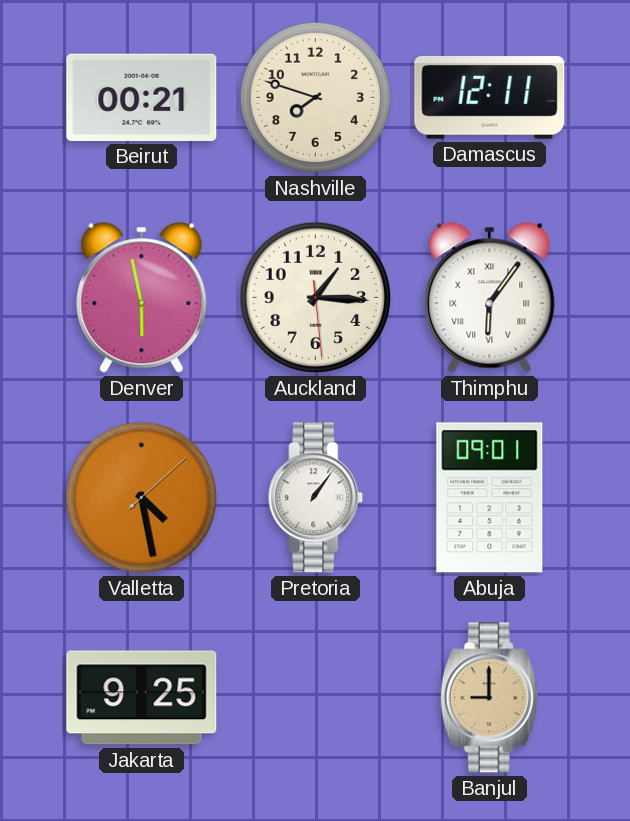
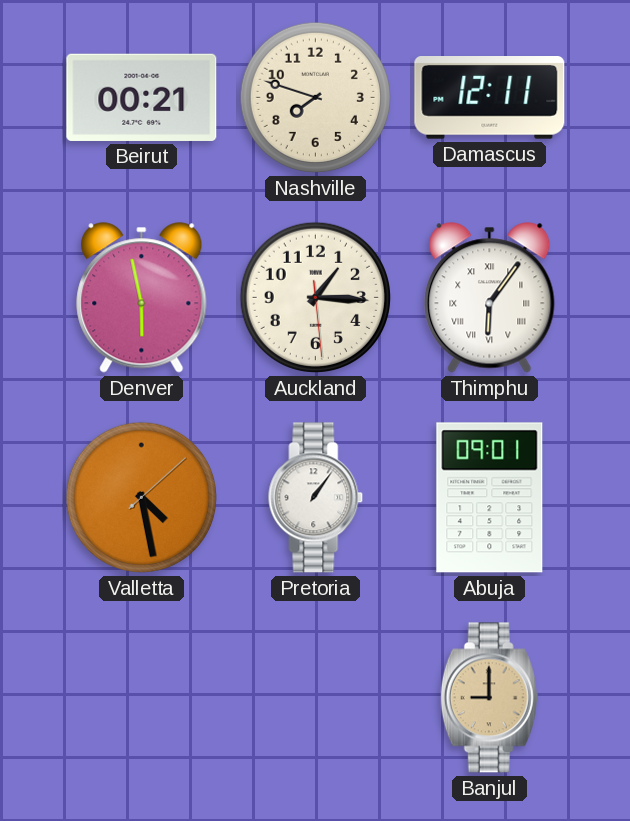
Jakarta: 9:25 -> none (142, 698)
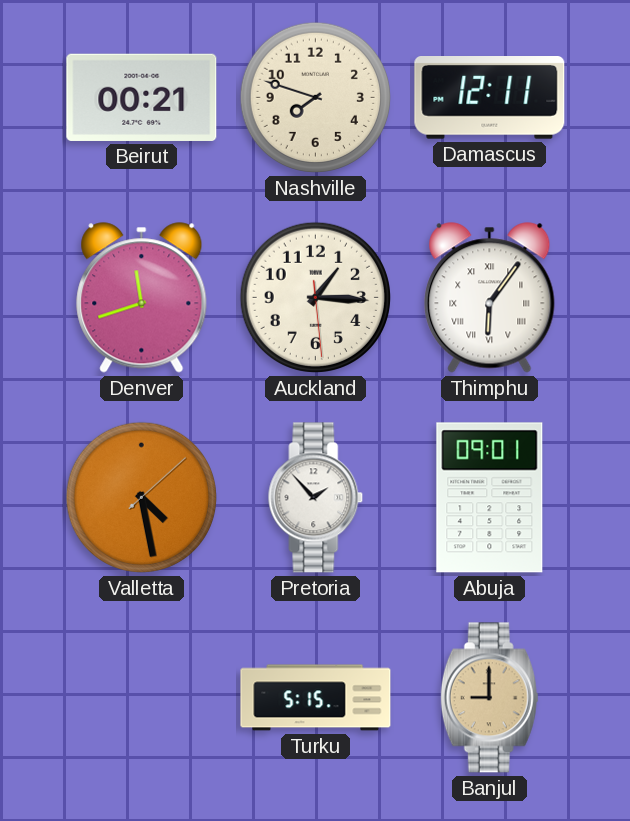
Denver: 5:58 -> 11:42 (142, 298)
Pretoria: 1:06 -> 1:53 (316, 498)
Turku: none -> 5:15 (316, 698)
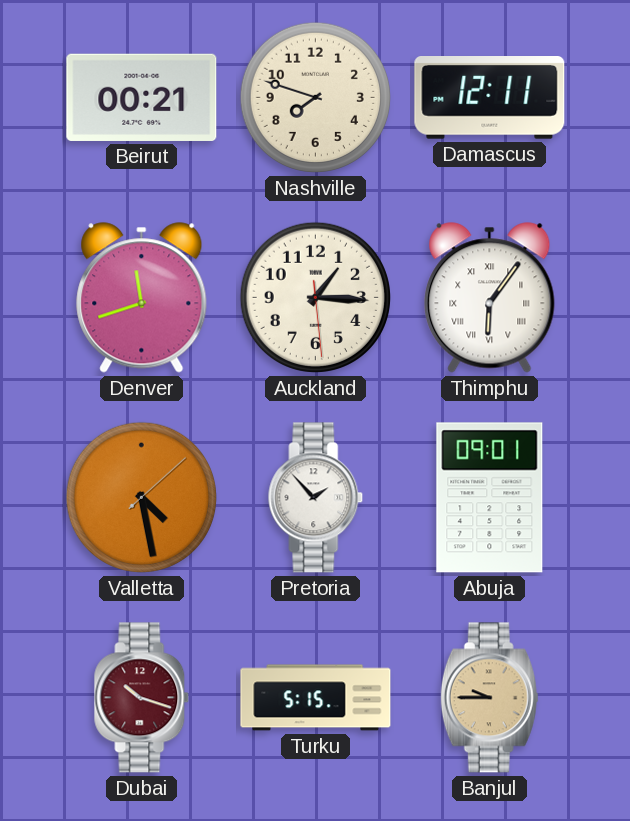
Dubai: none -> 10:18 (142, 698)
Banjul: 9:00 -> 9:45 (489, 698)
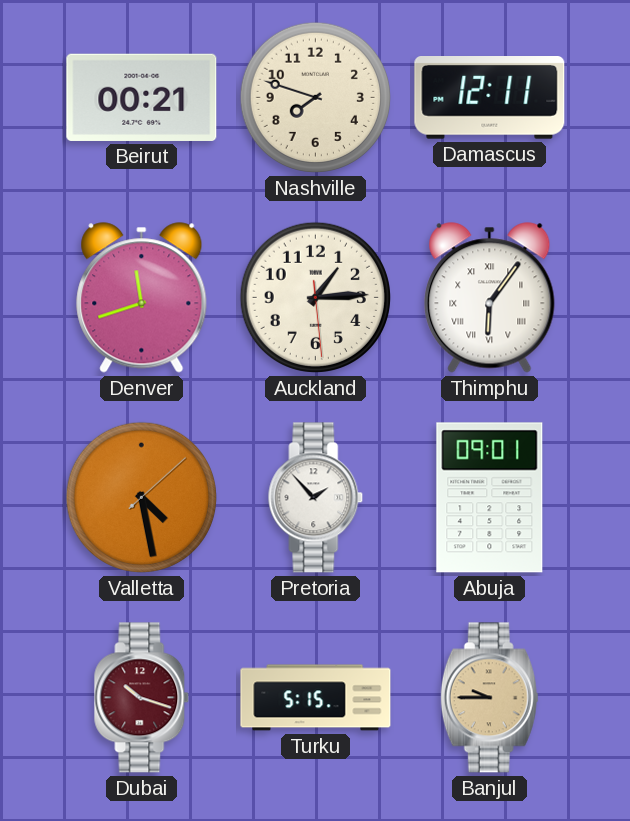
Auckland: 1:15 -> 1:14 (315, 297)
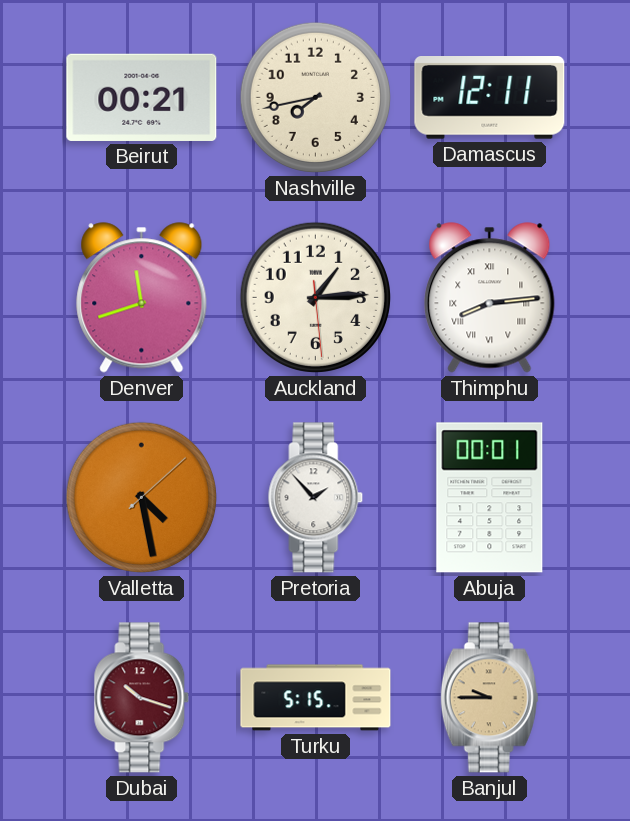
Nashville: 7:48 -> 7:43 (315, 97)
Thimphu: 6:06 -> 8:14 (490, 298)
Abuja: 09:01 -> 00:01 (490, 498)
